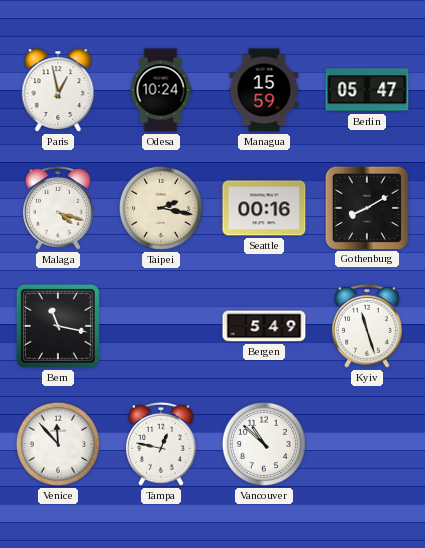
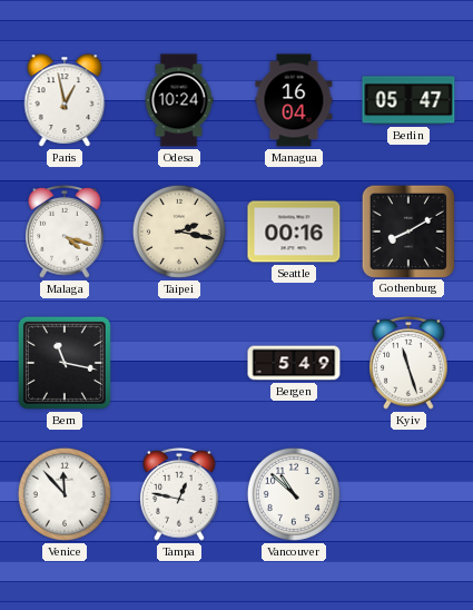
Managua: 15:59 -> 16:04 (294, 100)
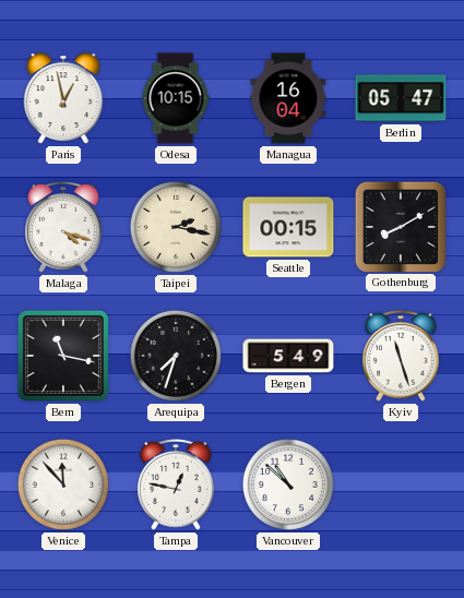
Odesa: 10:24 -> 10:15 (176, 98)
Seattle: 00:16 -> 00:15 (288, 227)
Arequipa: none -> 7:33 (176, 356)
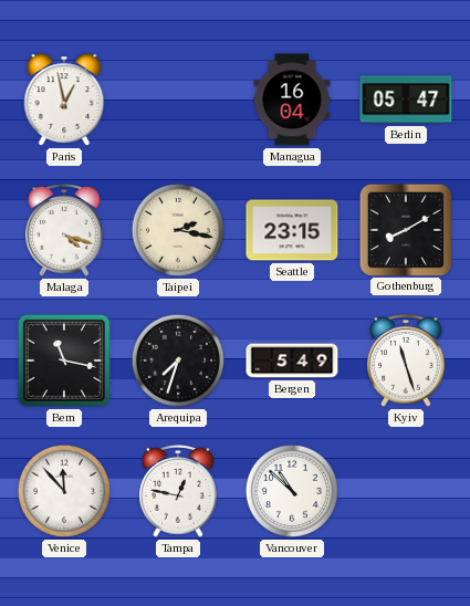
Odesa: 10:15 -> none (176, 98)
Seattle: 00:15 -> 23:15 (292, 230)
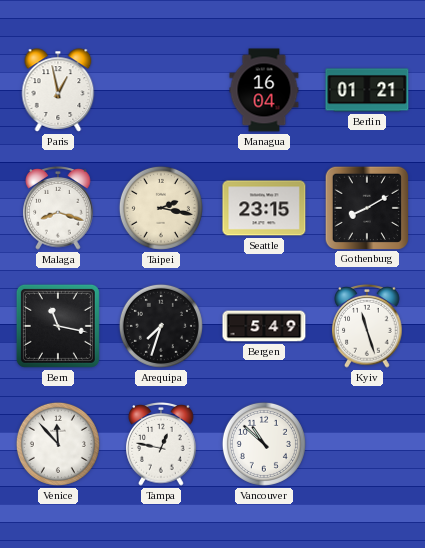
Berlin: 05:47 -> 01:21 (367, 90)
Malaga: 4:18 -> 8:18 (58, 209)
